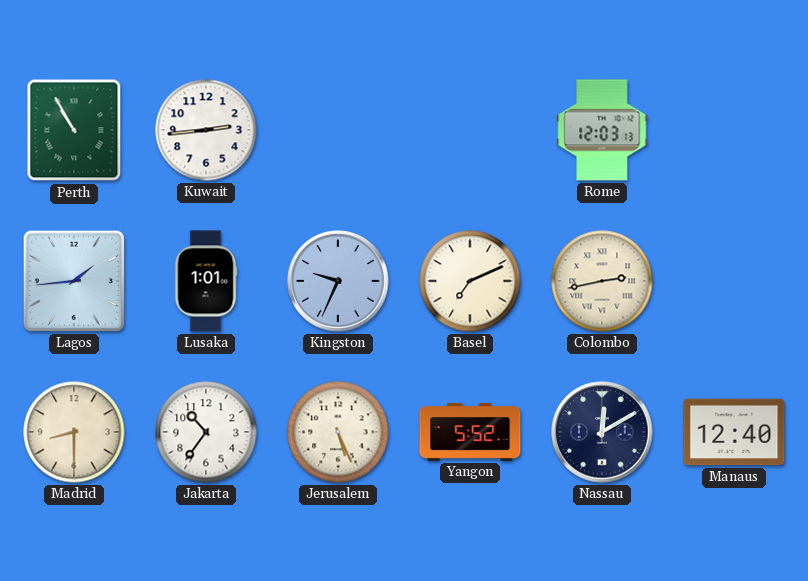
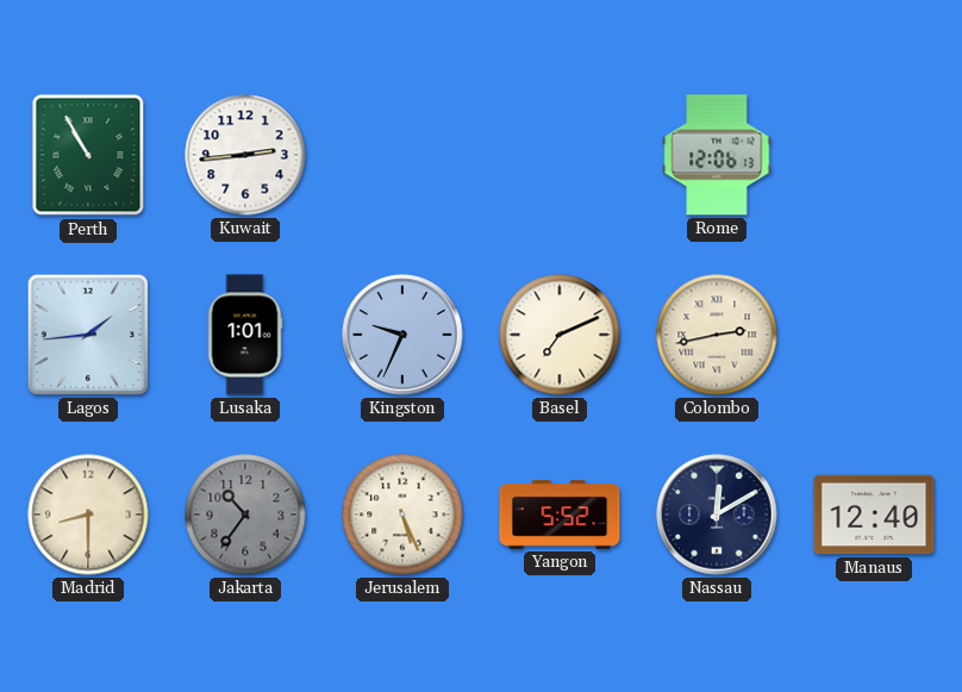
Rome: 12:03 -> 12:06 (717, 155)
Jakarta dial: white -> grey (245, 515)
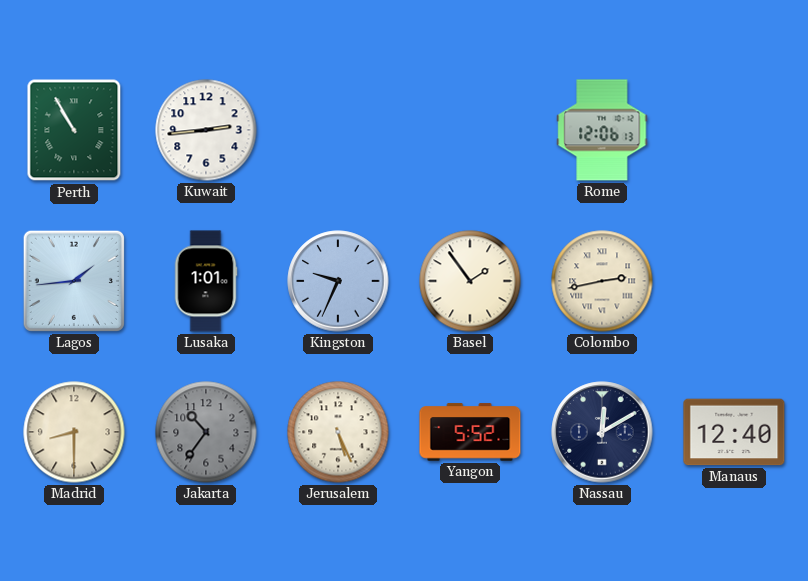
Basel: 7:11 -> 1:54 (470, 281)
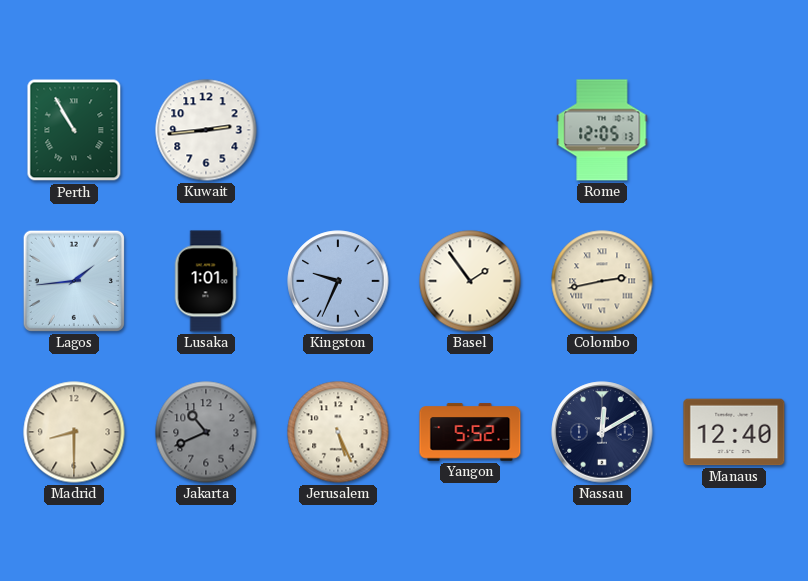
Rome: 12:06 -> 12:05 (602, 130)
Jakarta: 10:36 -> 10:41 (206, 432)
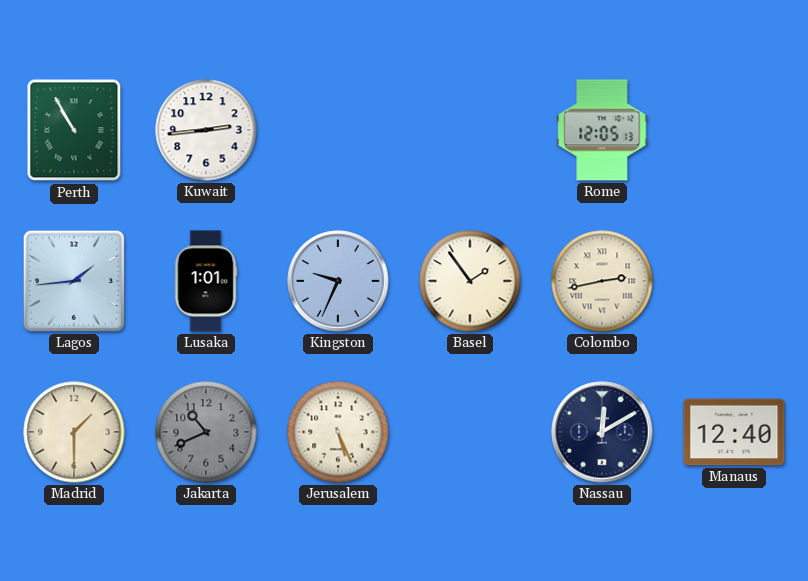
Madrid: 8:30 -> 1:30 (74, 432)
Yangon: 5:52 -> none (470, 432)
